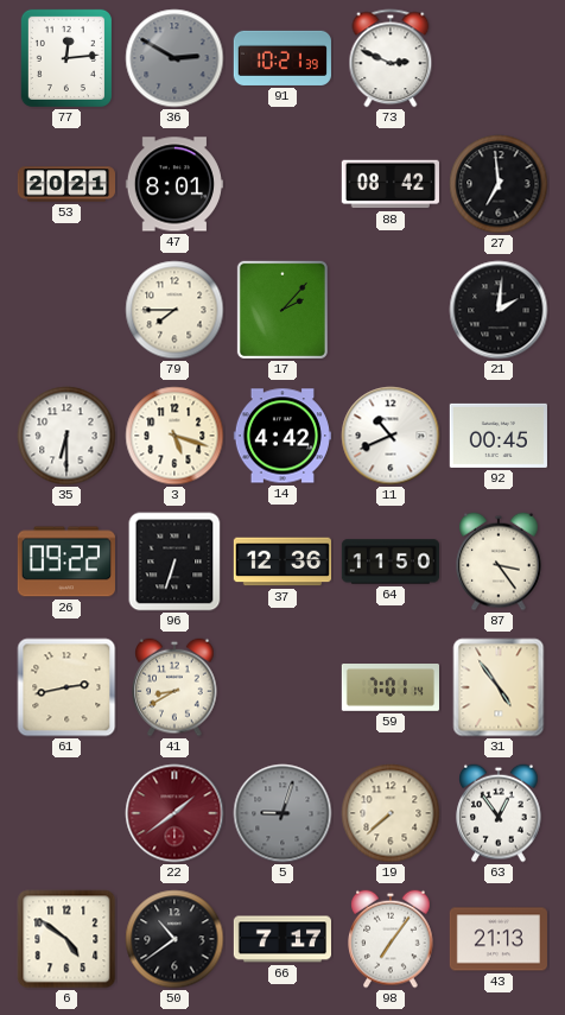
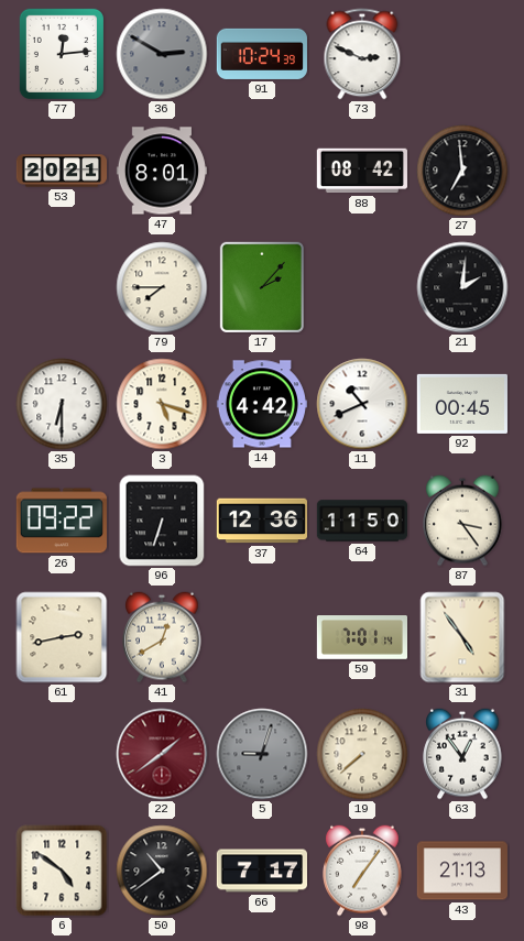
91: 10:21 -> 10:24 (262, 54)
41: 8:40 -> 12:40 (162, 637)
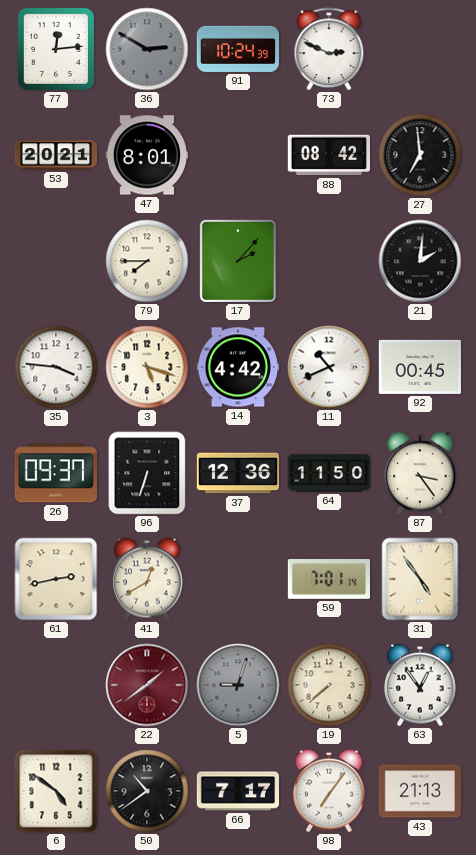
35: 6:30 -> 3:46 (56, 367)
26: 09:22 -> 09:37 (56, 473)
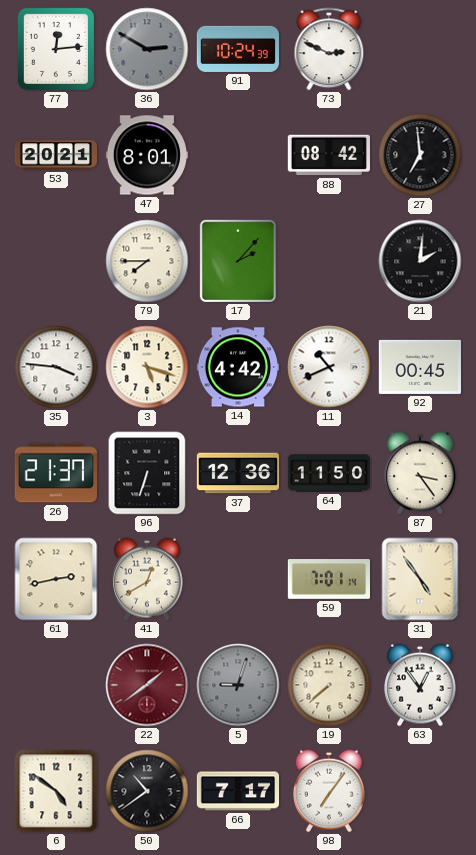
26: 09:37 -> 21:37 (56, 473)
43: 21:13 -> none (420, 791)
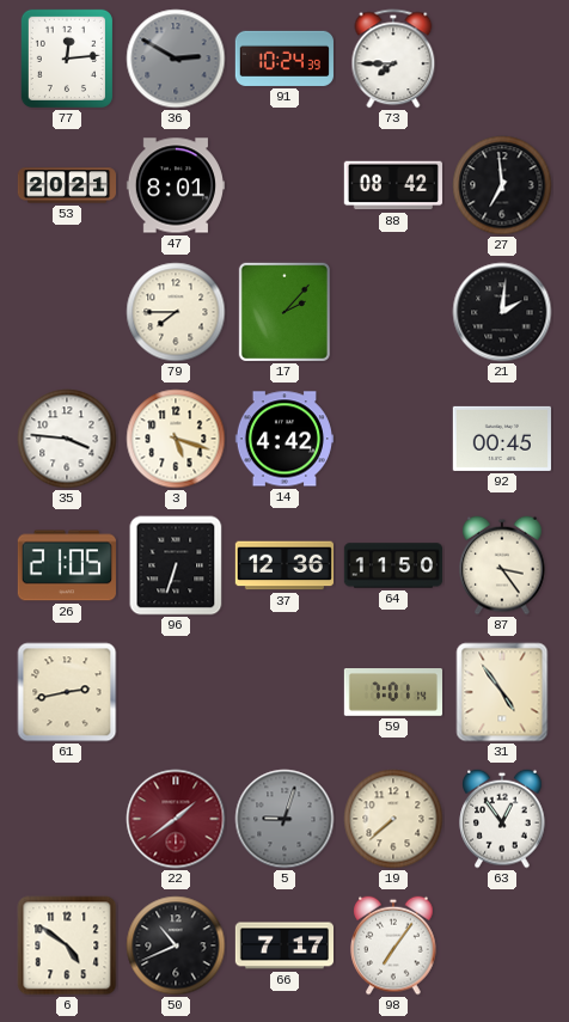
73: 2:49 -> 7:45 (393, 59)
11: 10:41 -> none (329, 367)
26: 21:37 -> 21:05 (67, 565)
41: 12:40 -> none (147, 579)
50: 10:39 -> 10:41 (176, 945)
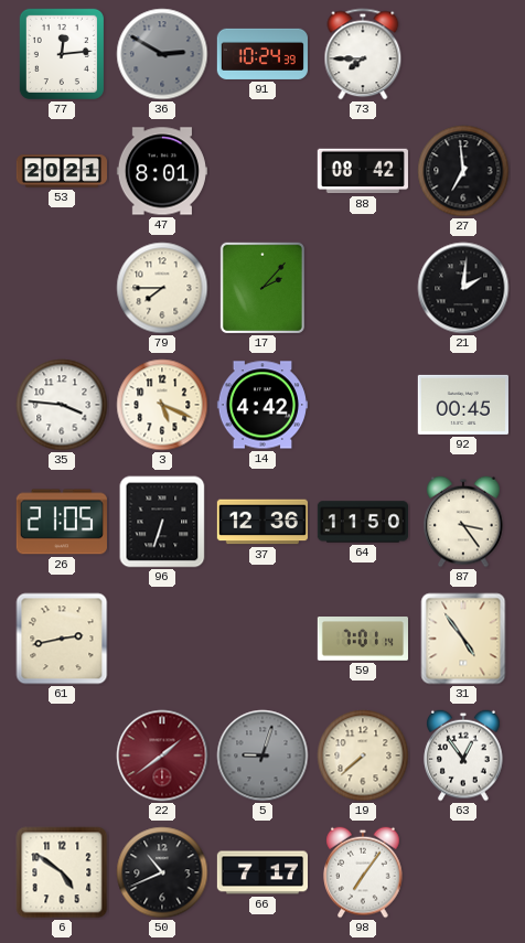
3: 5:18 -> 5:19 (162, 405)
